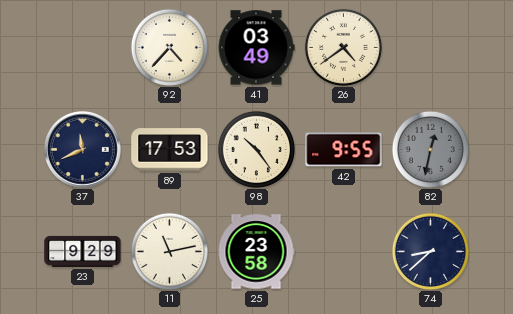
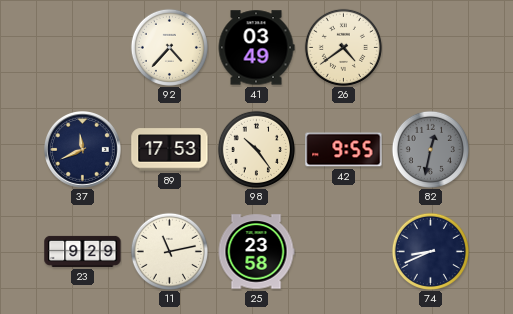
74: 8:38 -> 8:41 (430, 251)
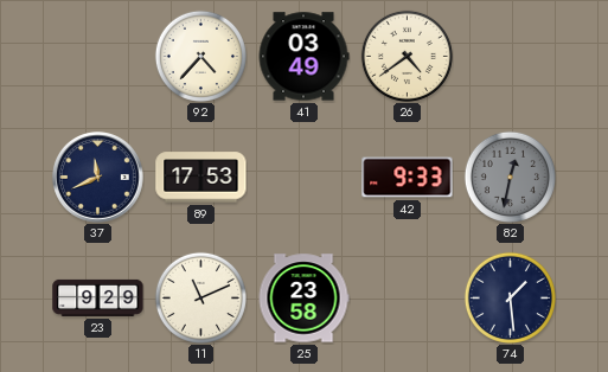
98: 10:24 -> none (256, 149)
42: 9:55 -> 9:33 (408, 178)
11: 11:13 -> 11:11 (200, 297)
74: 8:41 -> 1:29 (510, 297)
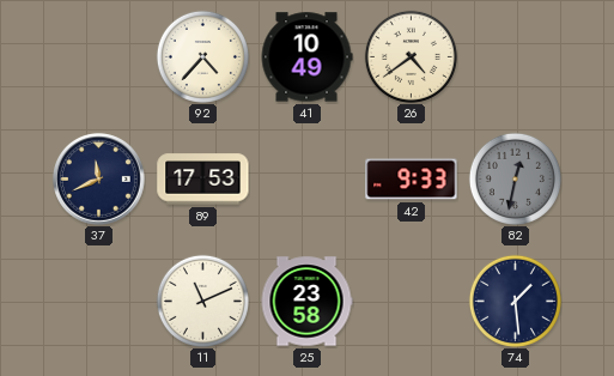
41: 03:49 -> 10:49 (306, 57)
23: 9:29 -> none (98, 297)
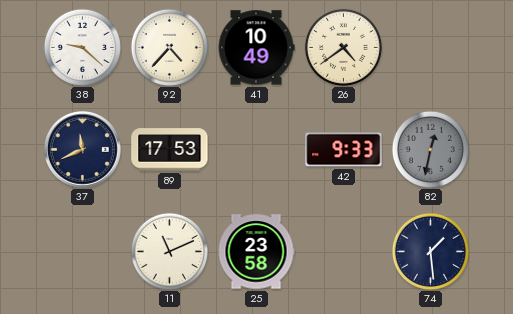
38: none -> 9:22 (82, 47)
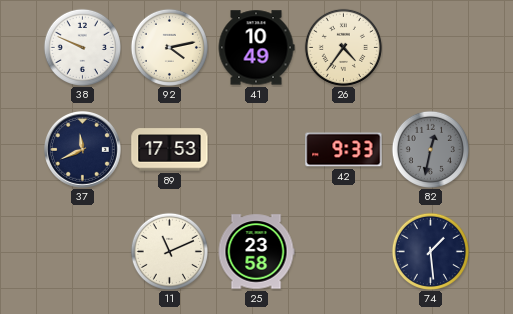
38: 9:22 -> 9:49 (82, 47)
92: 4:37 -> 4:13 (169, 47)
26: 4:39 -> 4:36 (343, 47)
